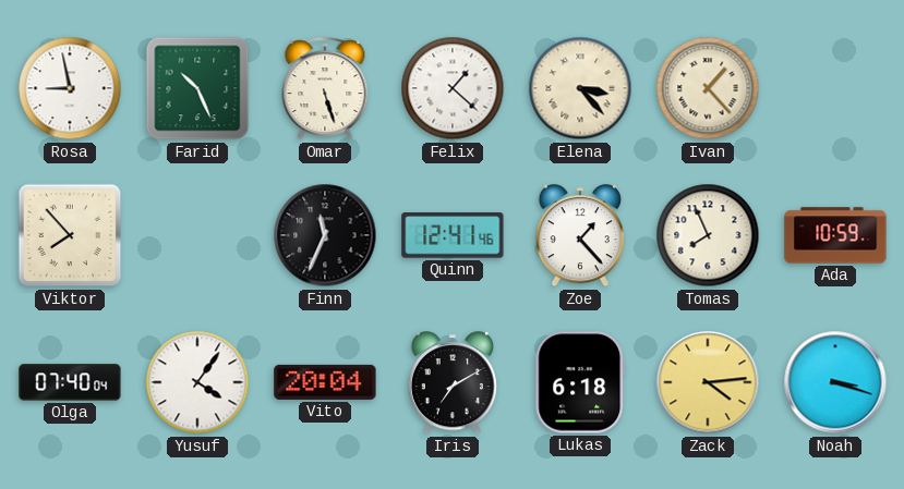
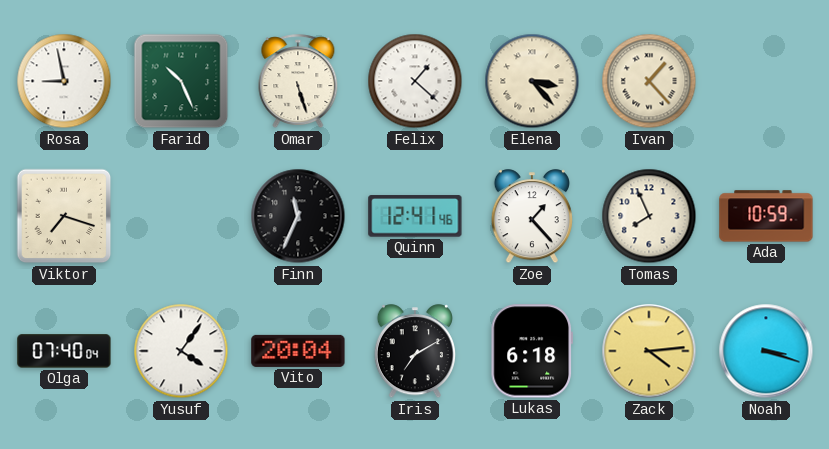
Viktor: 7:53 -> 7:18 (64, 216)
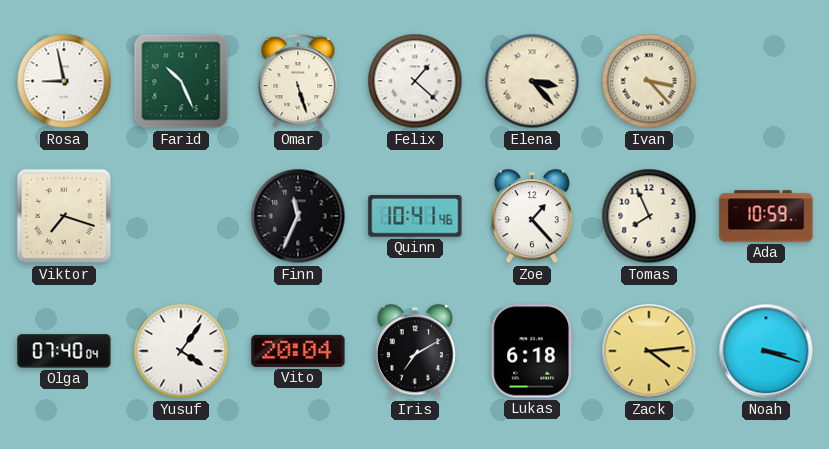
Ivan: 1:23 -> 3:23 (649, 81)
Quinn: 12:41 -> 10:41 (415, 216)
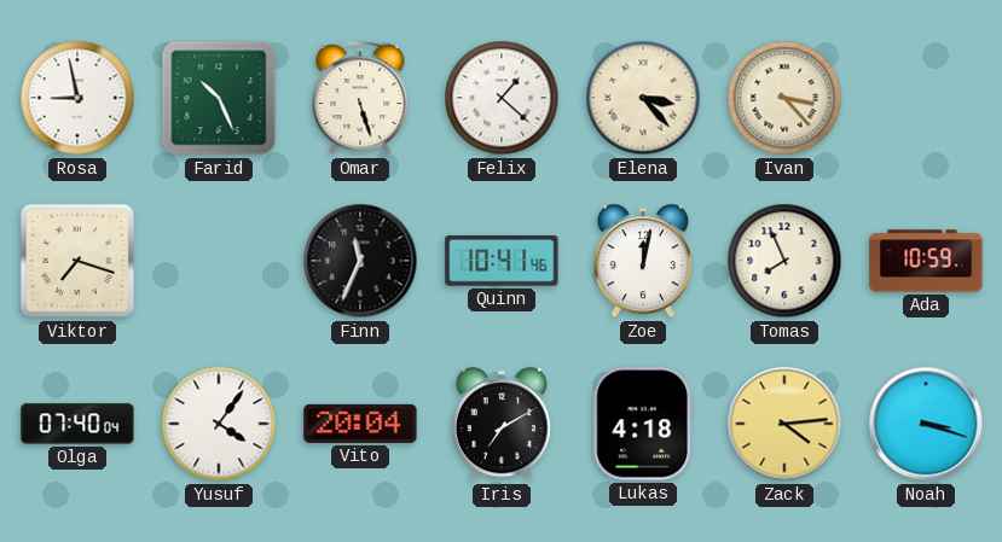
Zoe: 1:23 -> 12:02 (643, 262)
Lukas: 6:18 -> 4:18 (642, 424)
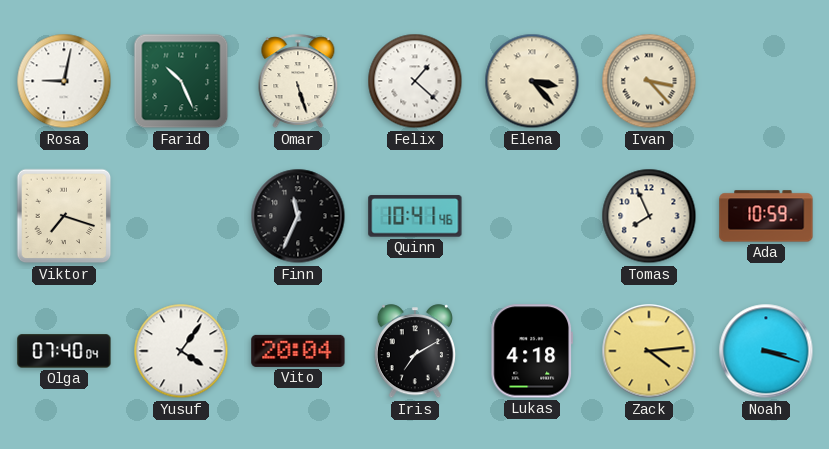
Rosa: 8:58 -> 9:02 (64, 81)
Zoe: 12:02 -> none (643, 262)
